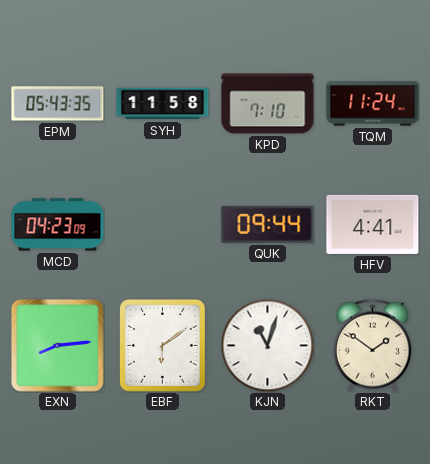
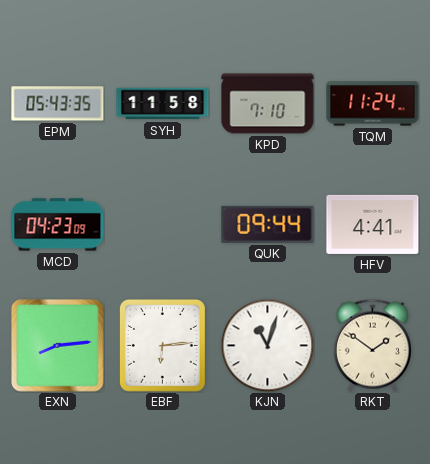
EBF: 6:09 -> 6:14 (162, 345)
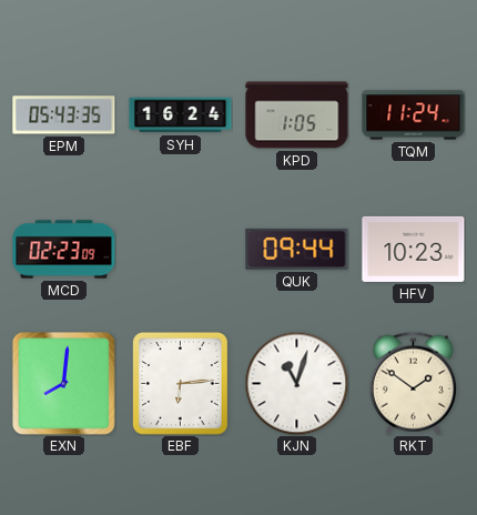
SYH: 11:58 -> 16:24 (181, 115)
KPD: 7:10 -> 1:05 (297, 115)
MCD: 04:23 -> 02:23 (64, 250)
HFV: 4:41 -> 10:23 (414, 249)
EXN: 8:14 -> 8:01 (63, 383)
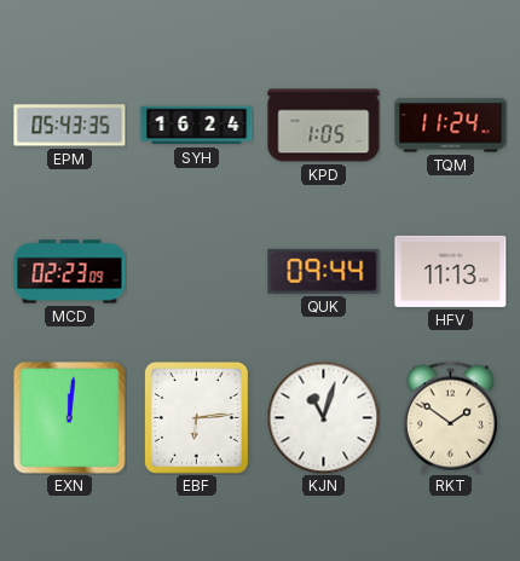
HFV: 10:23 -> 11:13 (451, 271)
EXN: 8:01 -> 12:01 (69, 417)
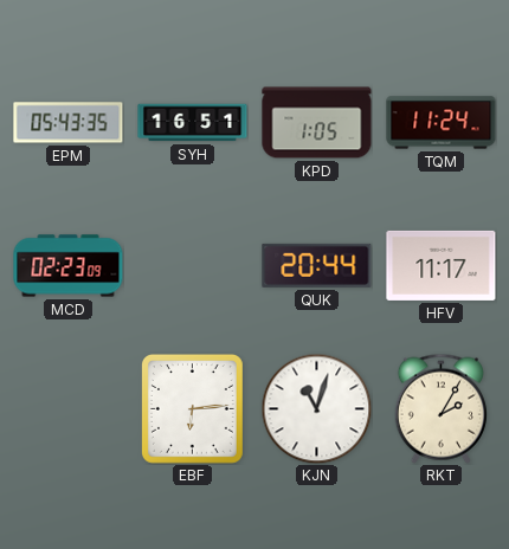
SYH: 16:24 -> 16:51 (193, 123)
QUK: 09:44 -> 20:44 (317, 265)
HFV: 11:13 -> 11:17 (442, 265)
EXN: 12:01 -> none (69, 417)
RKT: 1:51 -> 2:05 (440, 408)
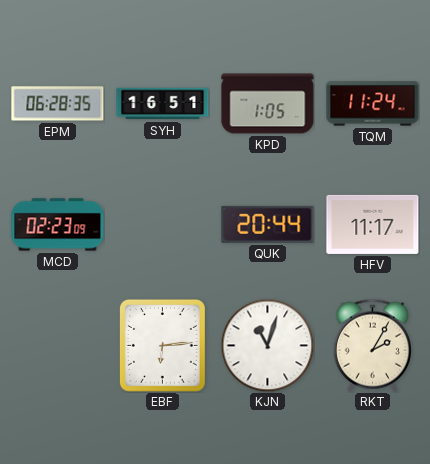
EPM: 05:43 -> 06:28 (58, 104)
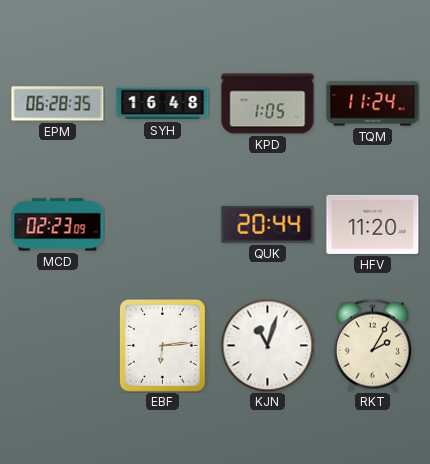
SYH: 16:51 -> 16:48 (163, 104)
HFV: 11:17 -> 11:20 (373, 224)
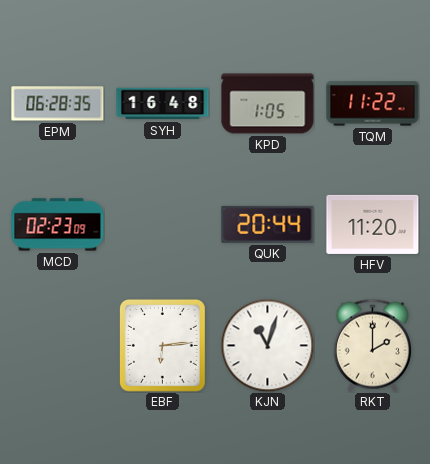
TQM: 11:24 -> 11:22 (373, 104)
RKT: 2:05 -> 2:00 (372, 345)
